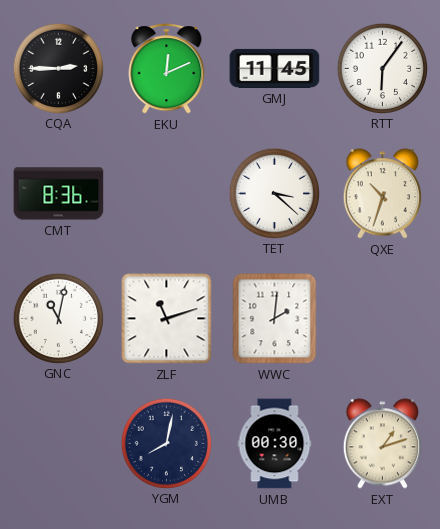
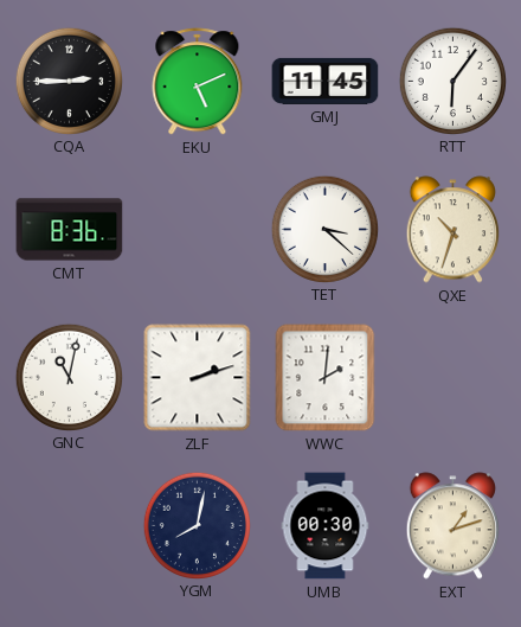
EKU: 12:11 -> 5:11 (198, 82)
ZLF: 11:12 -> 2:12 (198, 378)
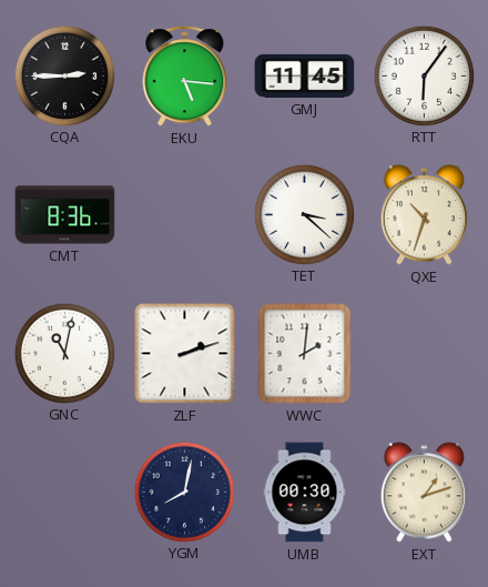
EKU: 5:11 -> 5:16 (185, 77)
